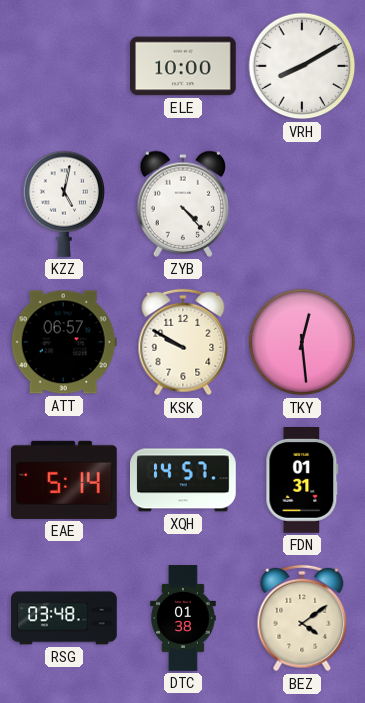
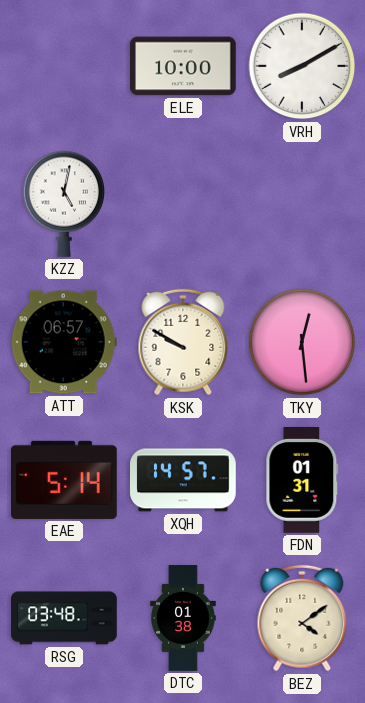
ZYB: 4:23 -> none (183, 204)
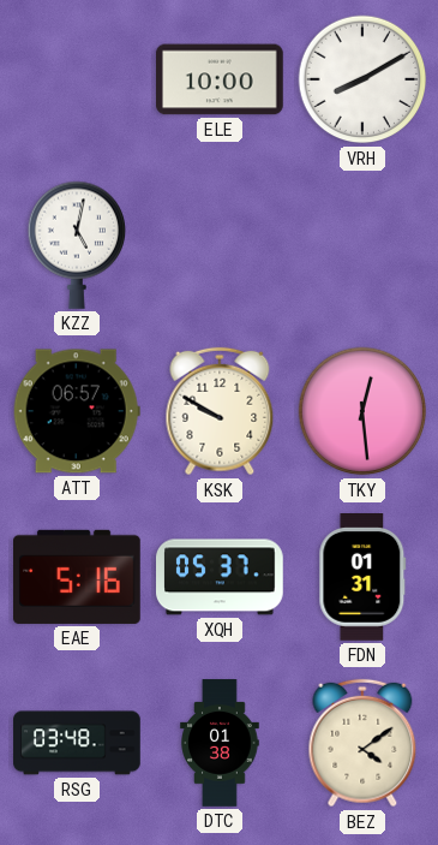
EAE: 5:14 -> 5:16 (78, 577)
XQH: 14:57 -> 05:37 (221, 577)
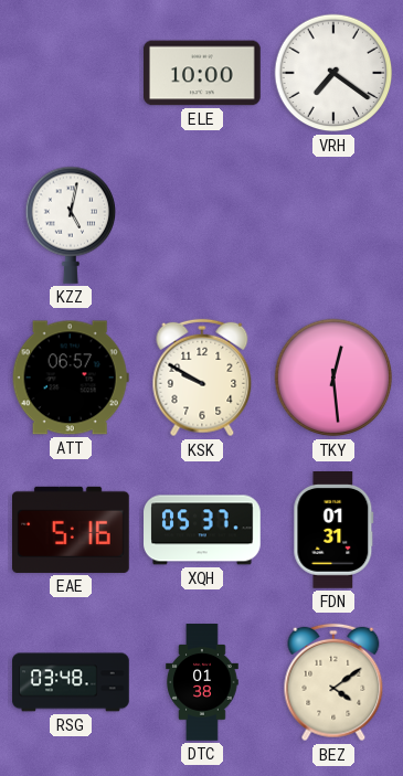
VRH: 8:10 -> 7:21 (333, 73)
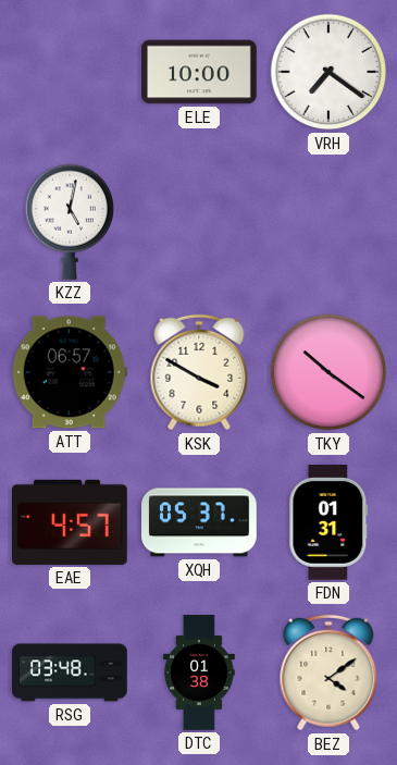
KSK: 9:50 -> 3:50 (199, 372)
TKY: 12:29 -> 10:21 (328, 372)
EAE: 5:16 -> 4:57 (71, 522)
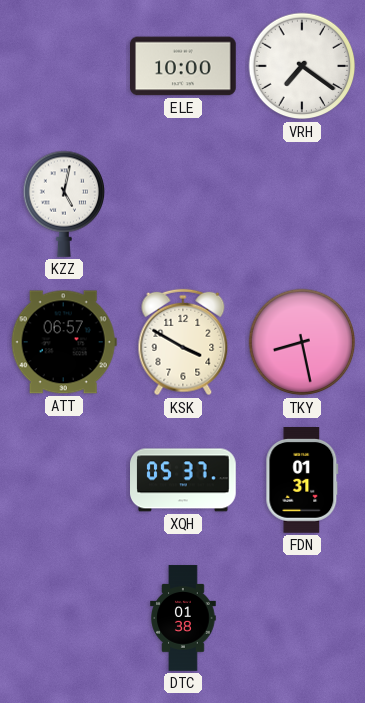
TKY: 10:21 -> 8:28 (302, 342)
EAE: 4:57 -> none (71, 522)
RSG: 03:48 -> none (70, 673)
BEZ: 4:09 -> none (328, 673)
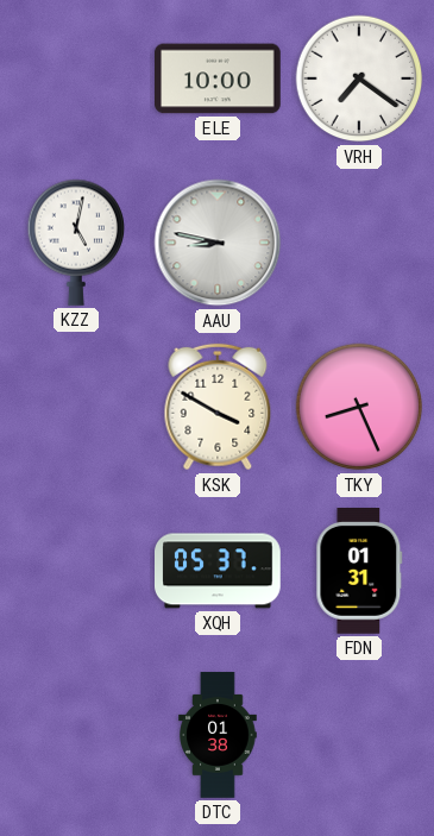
AAU: none -> 8:47 (218, 243)
ATT: 06:57 -> none (64, 342)
TKY: 8:28 -> 8:26 (359, 407)
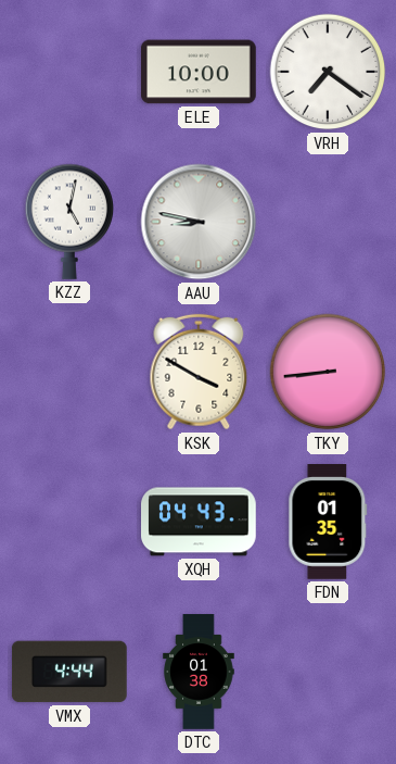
TKY: 8:26 -> 8:44 (328, 372)
XQH: 05:37 -> 04:43 (200, 522)
FDN: 01:31 -> 01:35 (328, 523)
VMX: none -> 4:44 (69, 672)
